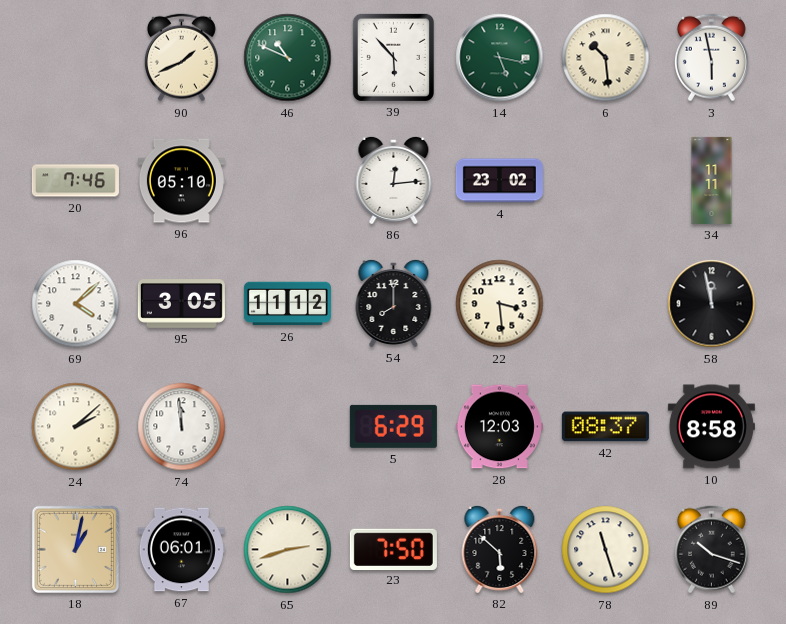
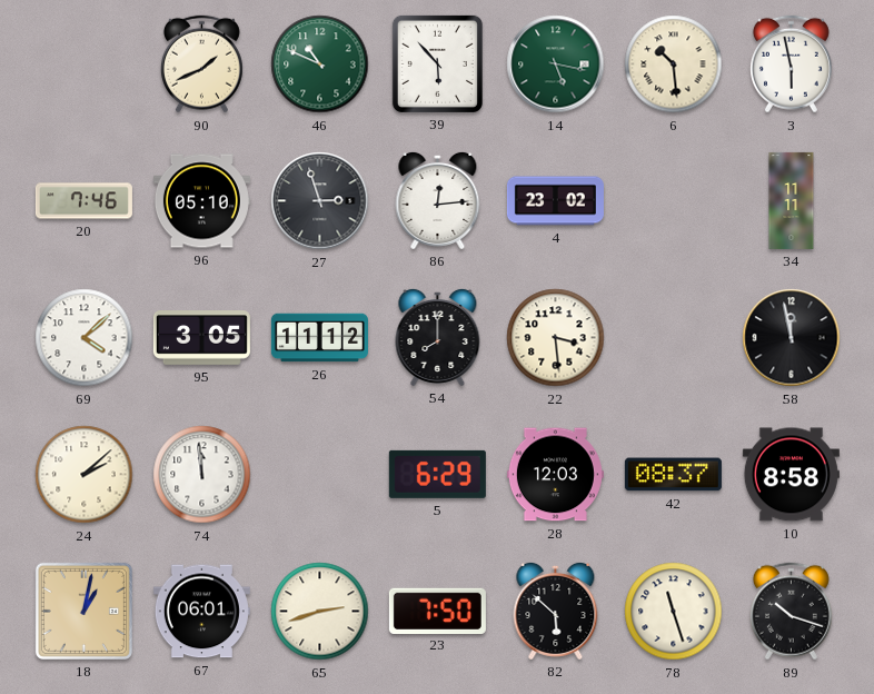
27: none -> 2:57 (320, 201)
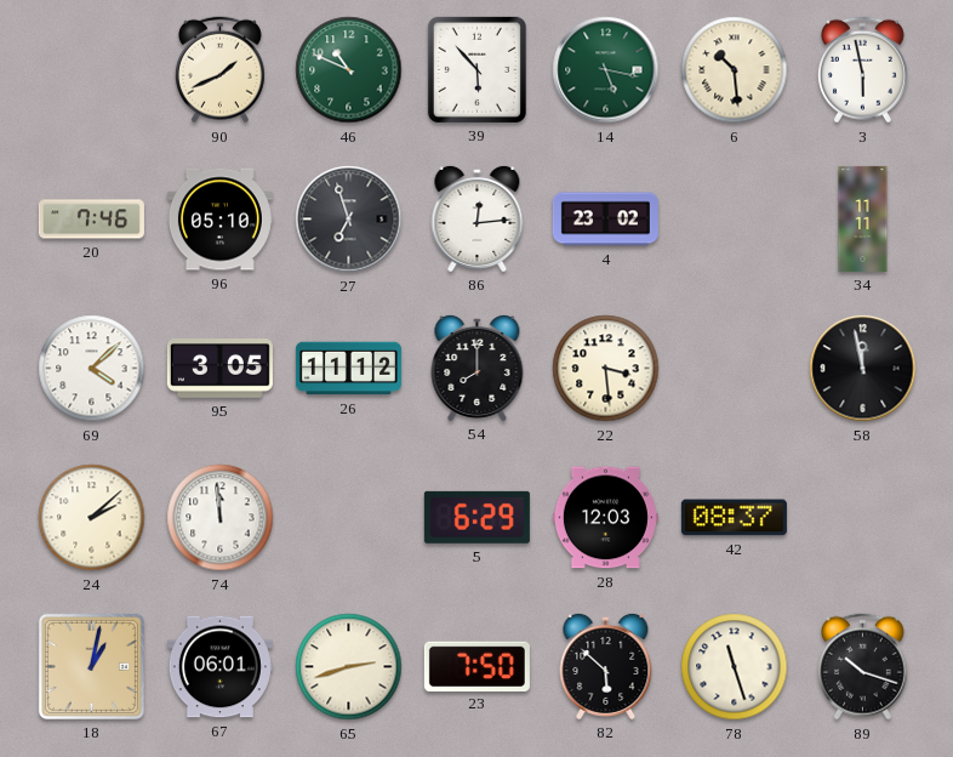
27: 2:57 -> 6:57 (349, 220)
10: 8:58 -> none (791, 475)
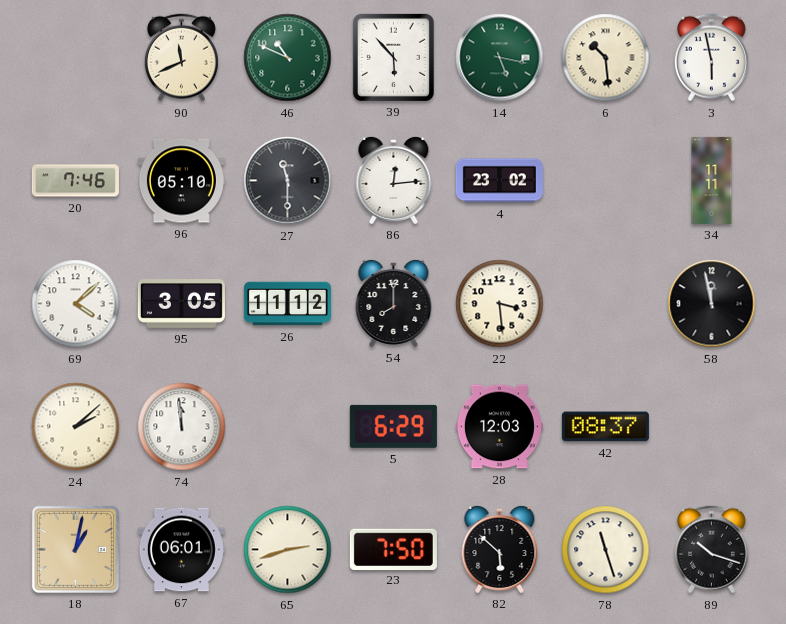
90: 1:41 -> 11:41 (181, 58)
27: 6:57 -> 11:30 (288, 181)
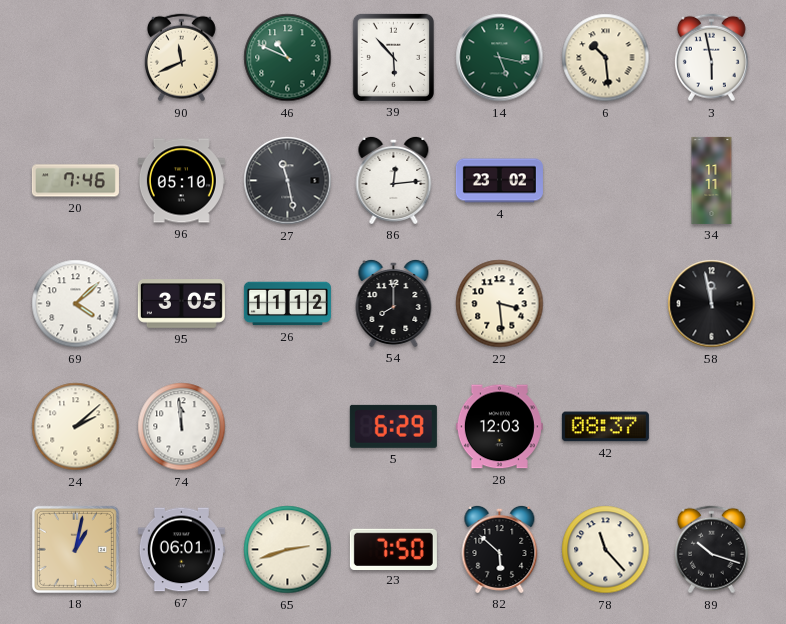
27: 11:30 -> 11:28 (288, 181)
78: 11:27 -> 11:23 (606, 550)
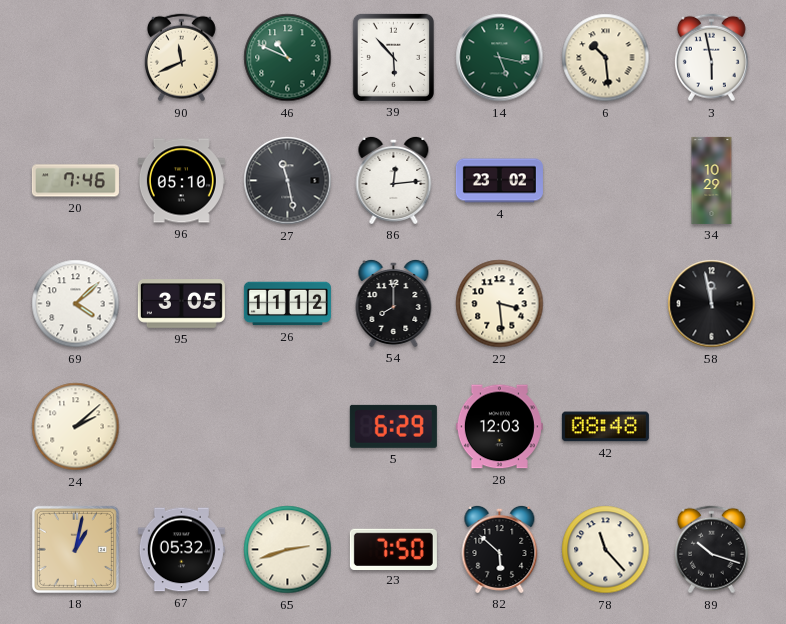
34: 11:11 -> 10:29 (712, 180)
74: 11:59 -> none (182, 427)
42: 08:37 -> 08:48 (605, 427)
67: 06:01 -> 05:32 (181, 550)
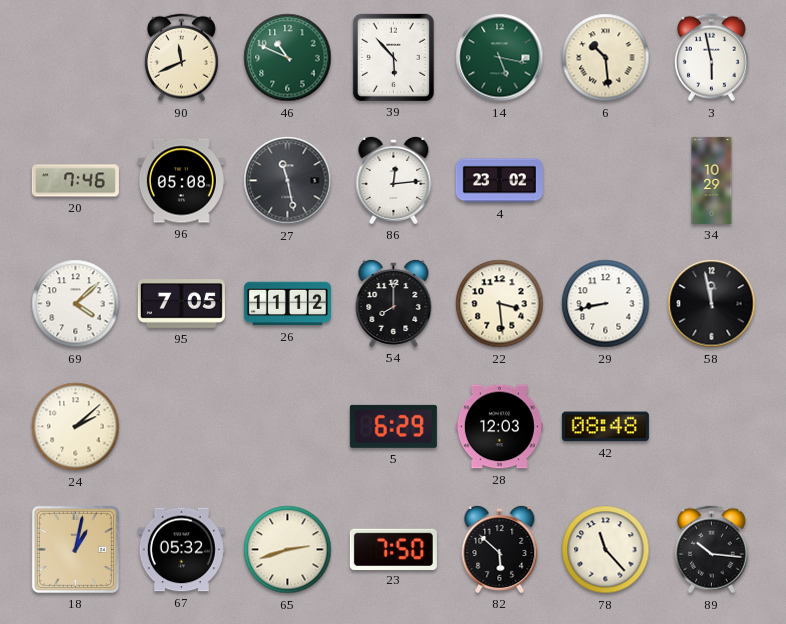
96: 05:10 -> 05:08 (181, 181)
95: 3:05 -> 7:05 (181, 304)
29: none -> 8:43 (606, 304)
89: 10:18 -> 10:16 (711, 550)
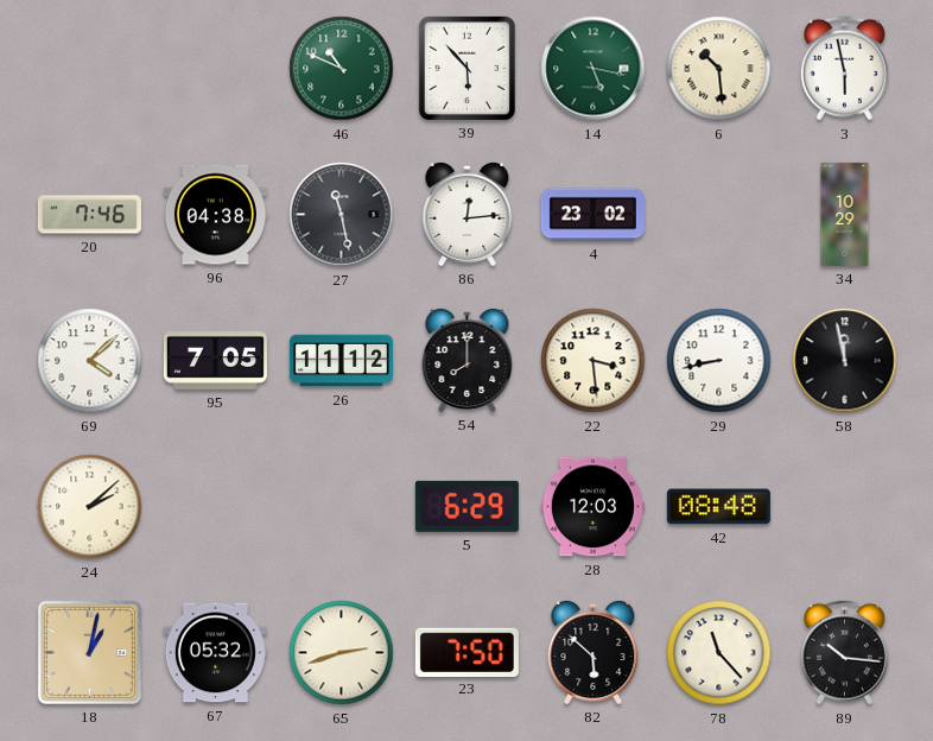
90: 11:41 -> none (181, 58)
96: 05:08 -> 04:38 (215, 215)
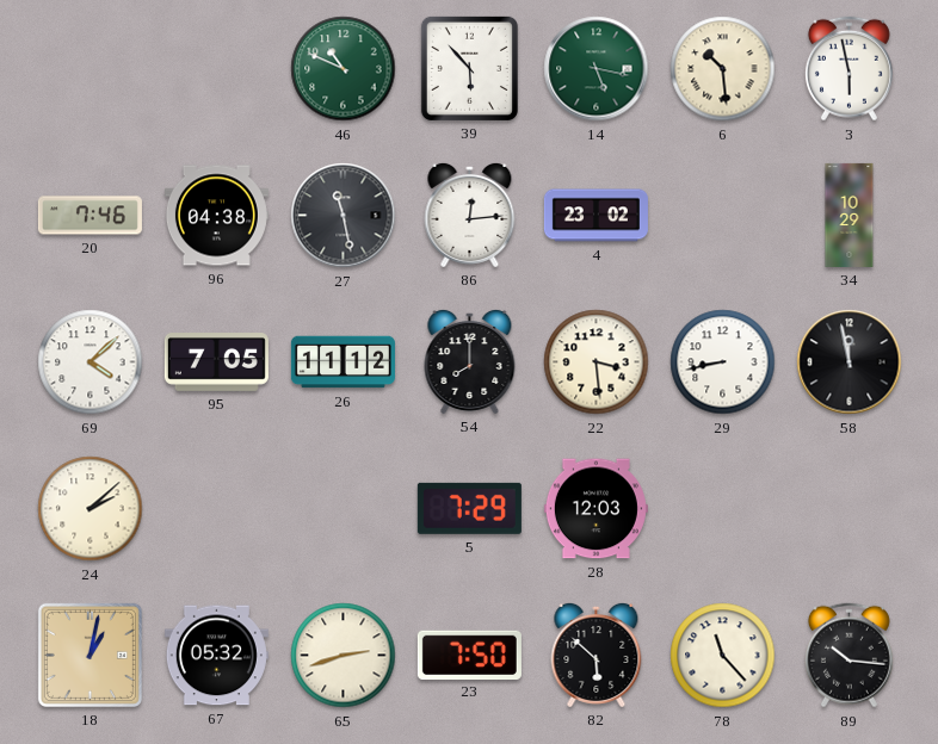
5: 6:29 -> 7:29 (469, 508)
42: 08:48 -> none (718, 507)
